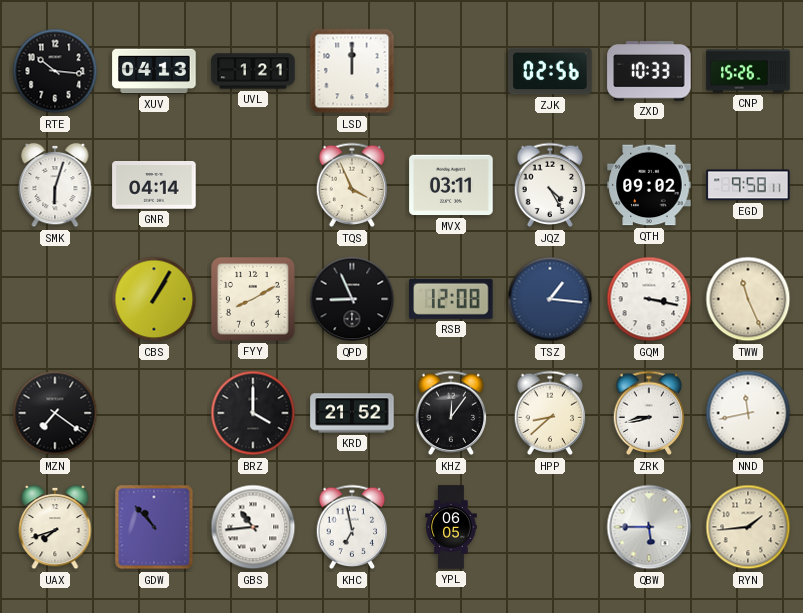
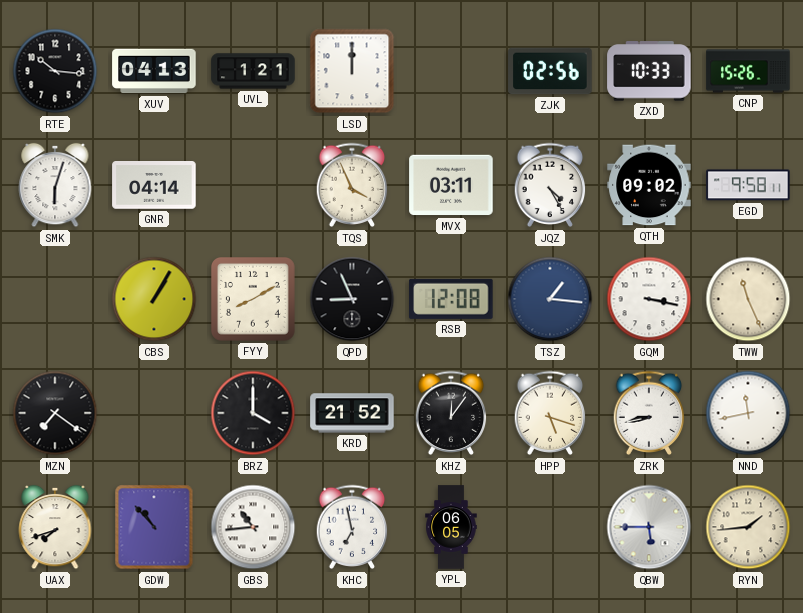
HPP: 8:38 -> 5:18 (550, 413)
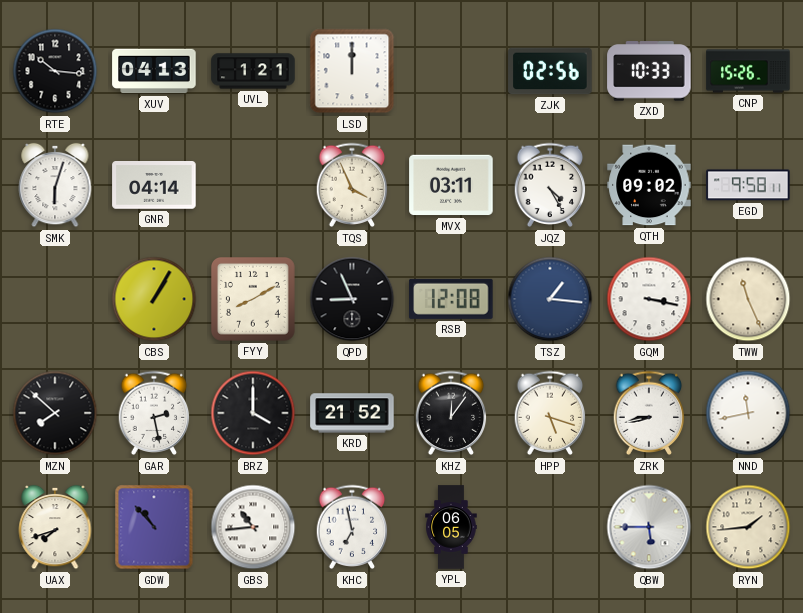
MZN: 7:21 -> 7:52 (55, 413)
GAR: none -> 2:28 (154, 413)
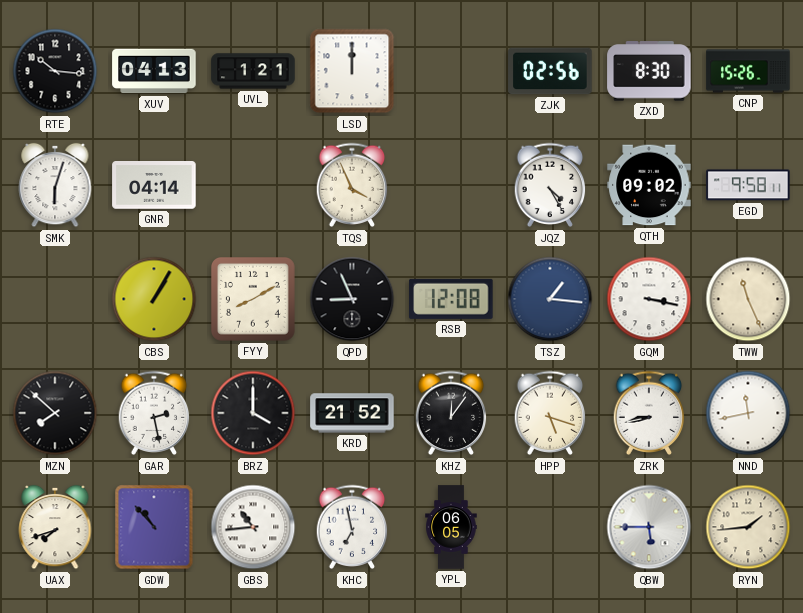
ZXD: 10:33 -> 8:30 (649, 71)
MVX: 03:11 -> none (451, 185)
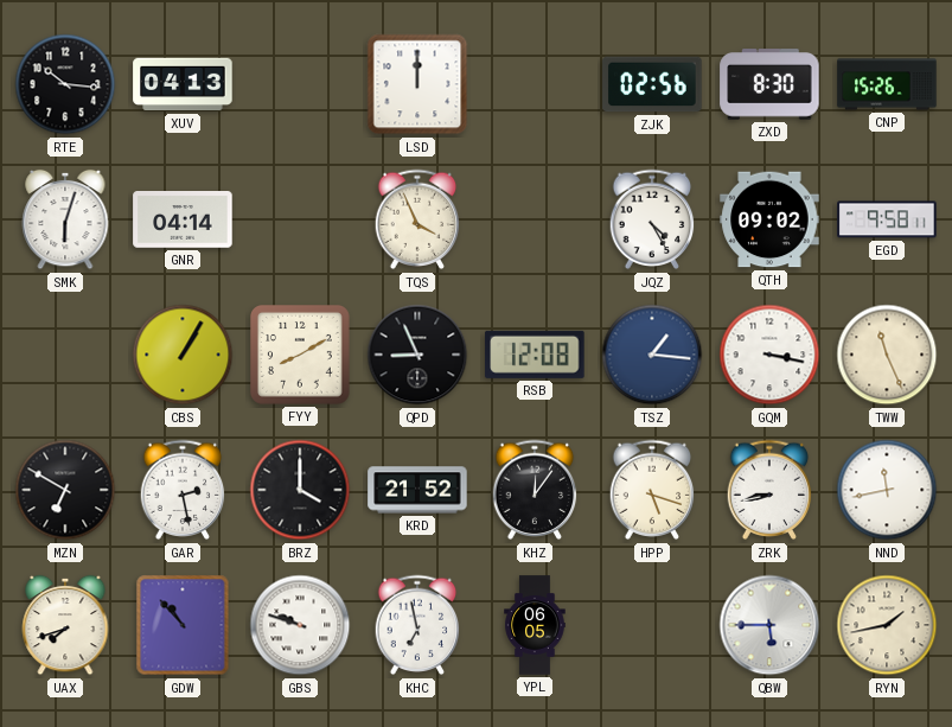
UVL: 1:21 -> none (253, 71)
MZN: 7:52 -> 6:50 (65, 490)
GBS: 10:44 -> 9:48 (300, 625)
RYN: 1:44 -> 1:43 (887, 625)
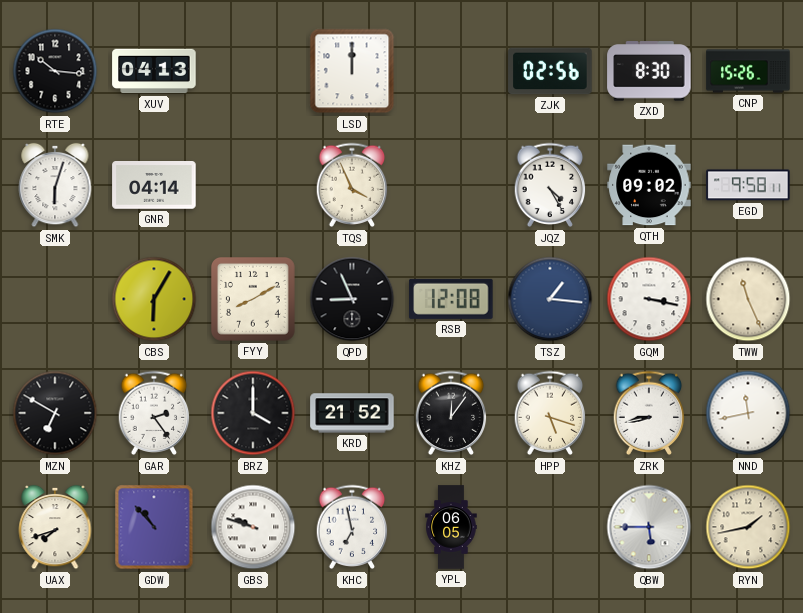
CBS: 1:05 -> 6:05 (154, 299)
GAR: 2:28 -> 2:24 (154, 413)
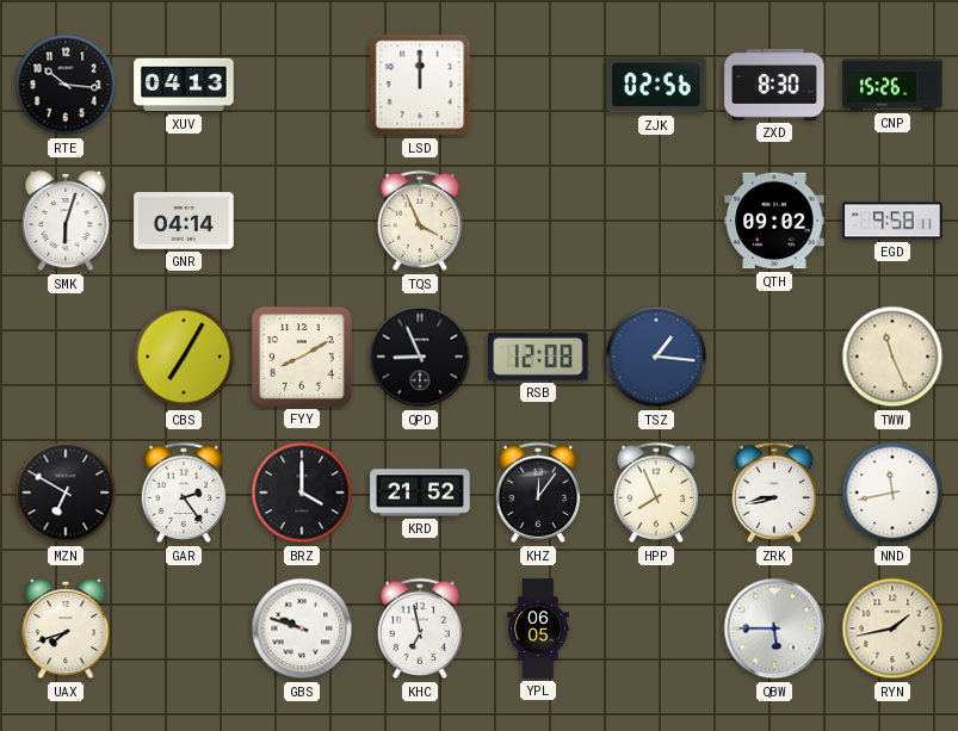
JQZ: 4:25 -> none (550, 185)
CBS: 6:05 -> 7:05 (184, 357)
GQM: 3:17 -> none (649, 299)
HPP: 5:18 -> 7:56 (656, 493)
GDW: 10:53 -> none (154, 527)
